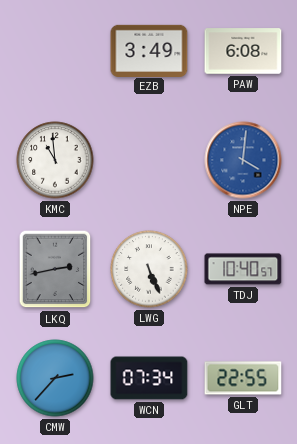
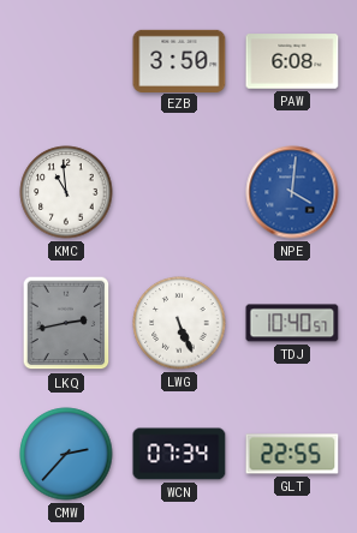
EZB: 3:49 -> 3:50 (179, 60)
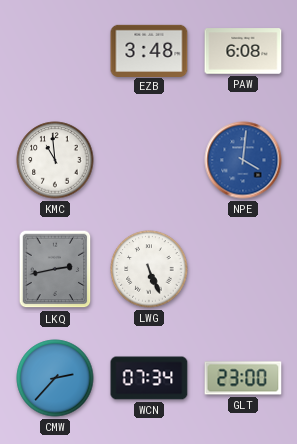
EZB: 3:50 -> 3:48 (149, 50)
TDJ: 10:40 -> none (292, 323)
GLT: 22:55 -> 23:00 (243, 378)
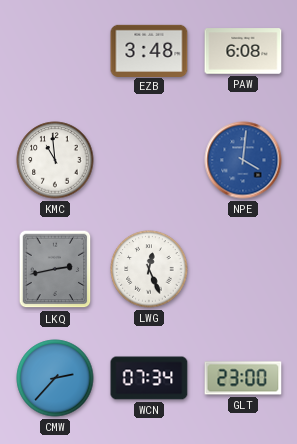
LWG: 5:26 -> 12:26 (149, 269)
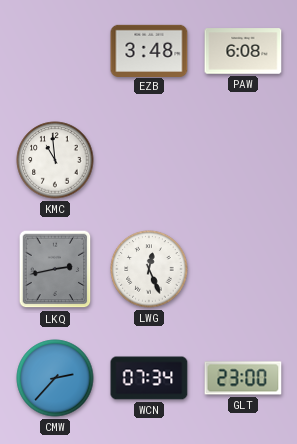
NPE: 4:01 -> none (243, 160)
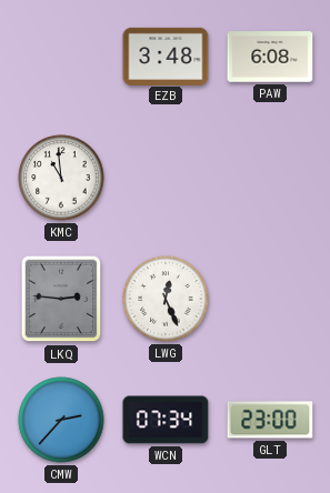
LKQ: 2:43 -> 2:46 (61, 299)
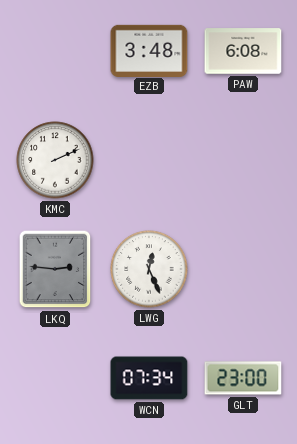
KMC: 10:59 -> 2:11 (55, 160)
CMW: 2:37 -> none (61, 420)
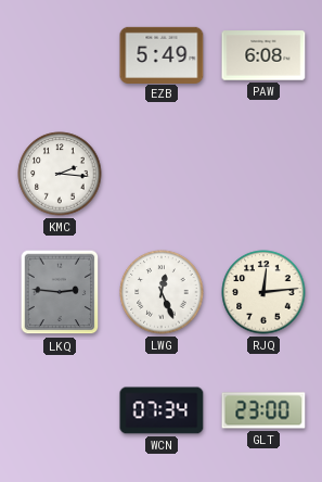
EZB: 3:48 -> 5:49 (162, 54)
KMC: 2:11 -> 2:16 (60, 174)
RJQ: none -> 12:14 (263, 292)
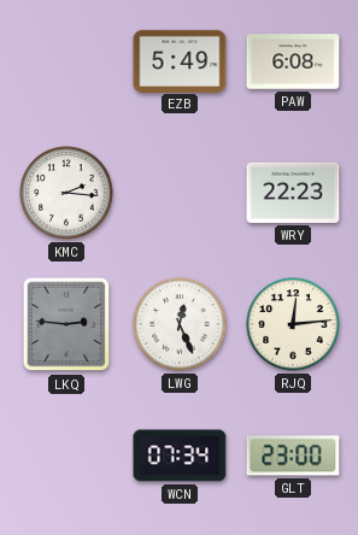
WRY: none -> 22:23 (293, 193)
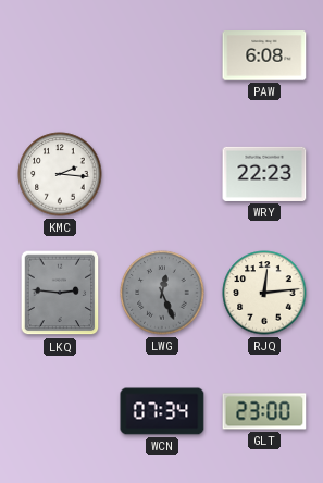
EZB: 5:49 -> none (180, 60)
LWG dial: white -> grey (162, 293)
